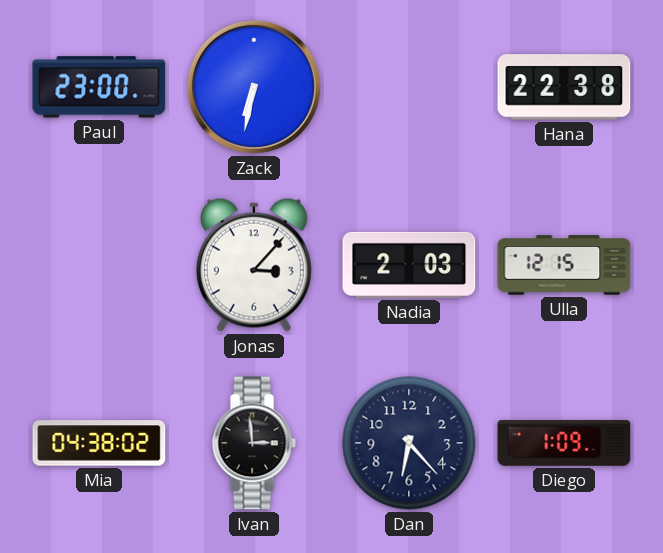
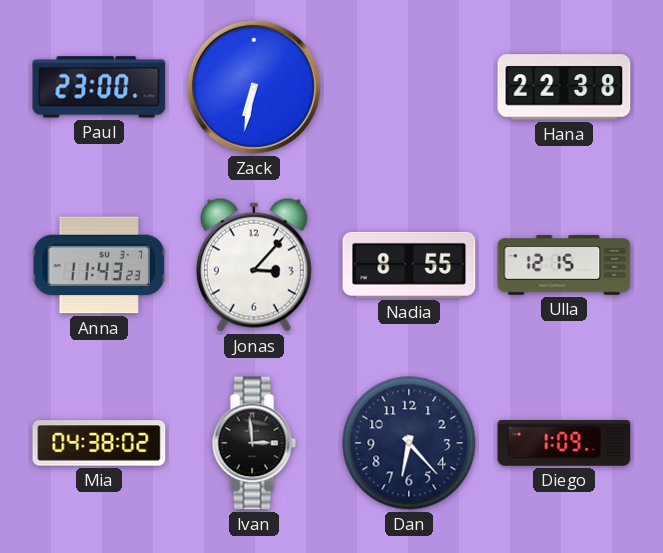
Anna: none -> 11:43 (99, 265)
Nadia: 2:03 -> 8:55 (409, 265)
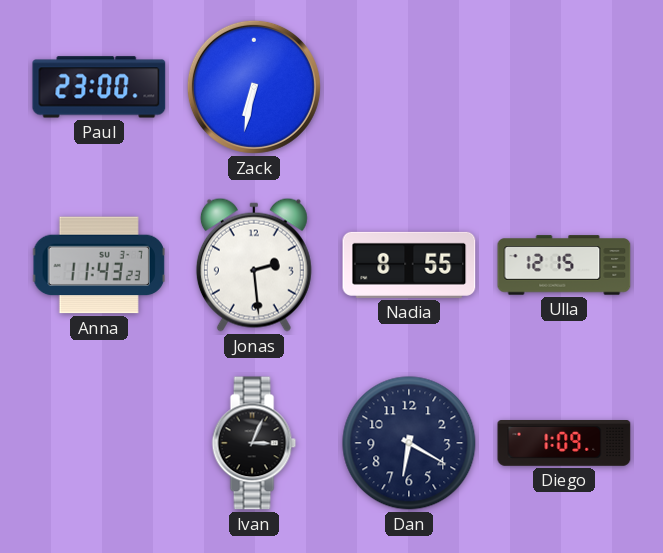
Hana: 22:38 -> none (564, 87)
Jonas: 3:07 -> 2:29 (254, 265)
Mia: 04:38 -> none (99, 443)
Ivan: 2:59 -> 3:04 (254, 443)
Dan: 6:23 -> 6:20 (409, 443)
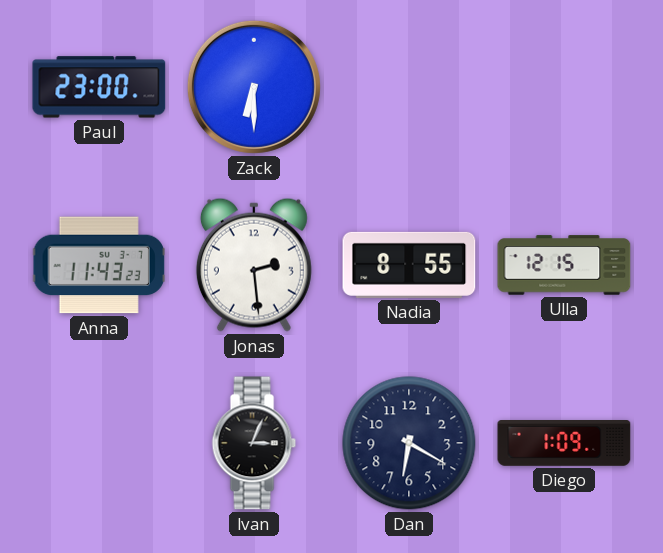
Zack: 6:32 -> 6:30 (254, 87)
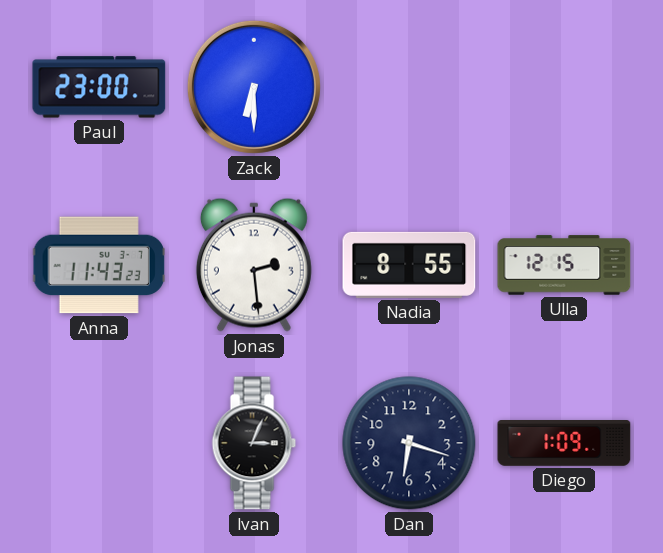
Dan: 6:20 -> 6:18 (409, 443)
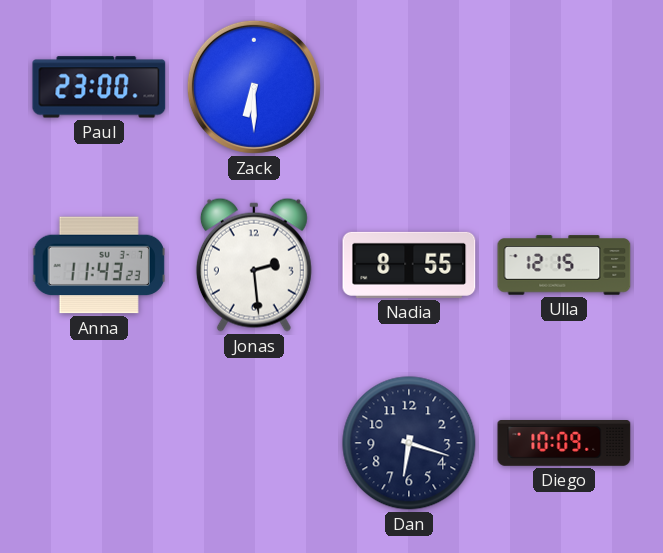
Ivan: 3:04 -> none (254, 443)
Diego: 1:09 -> 10:09 (564, 444)
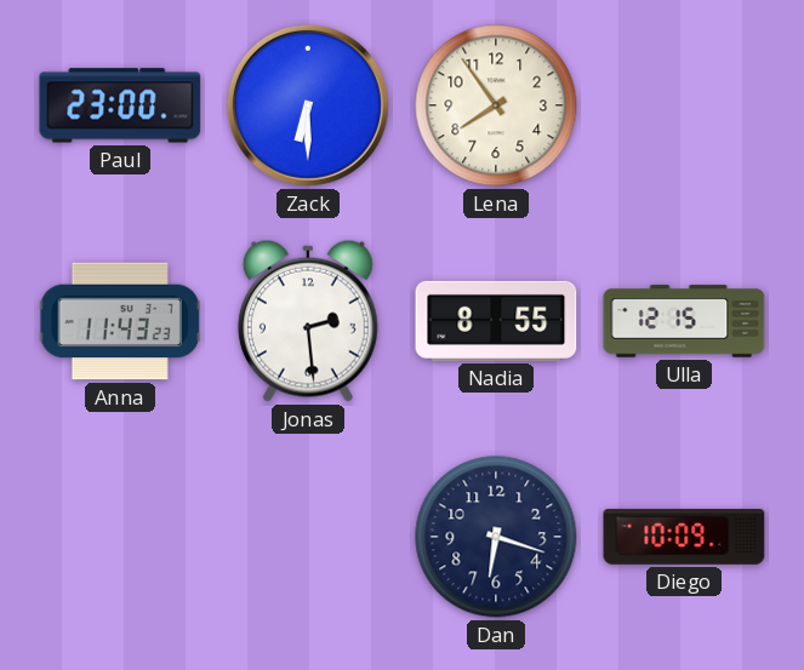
Lena: none -> 7:54 (496, 105)
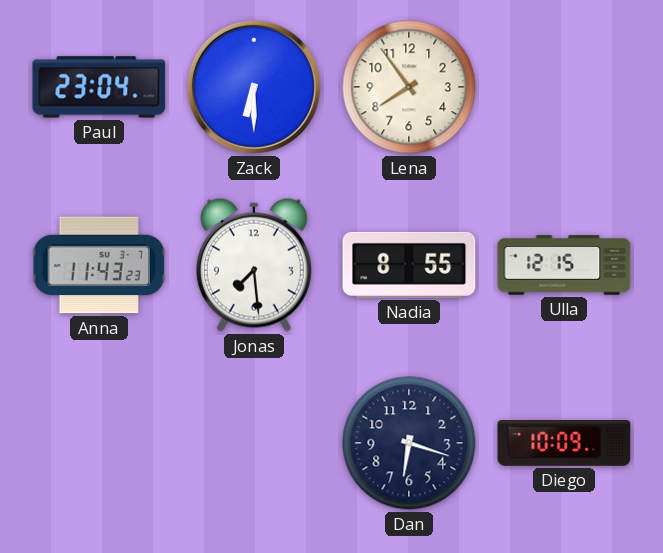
Paul: 23:00 -> 23:04 (99, 87)
Jonas: 2:29 -> 7:29 (254, 265)
